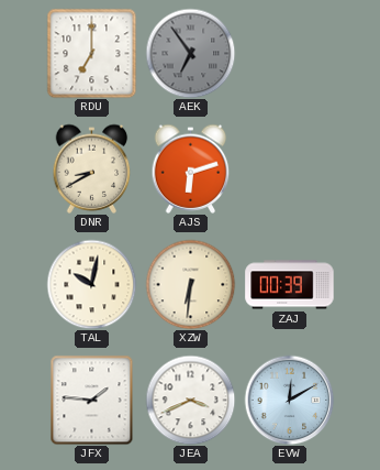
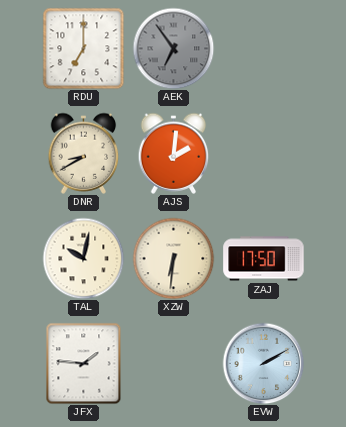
AJS: 6:12 -> 2:01 (174, 153)
ZAJ: 00:39 -> 17:50 (264, 259)
JEA: 3:41 -> none (190, 400)
EVW: 12:10 -> 2:10 (263, 363)
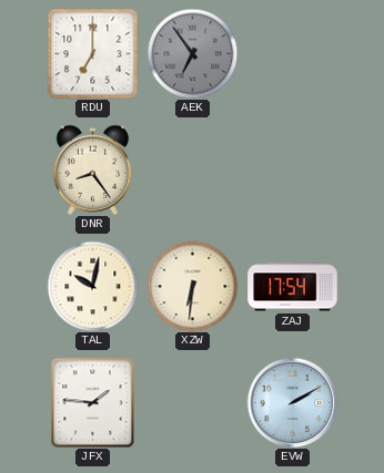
DNR: 8:40 -> 8:24 (93, 169)
AJS: 2:01 -> none (174, 153)
ZAJ: 17:50 -> 17:54 (293, 287)
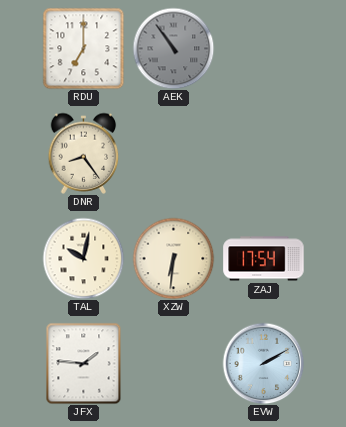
AEK: 6:54 -> 10:54 (173, 48)
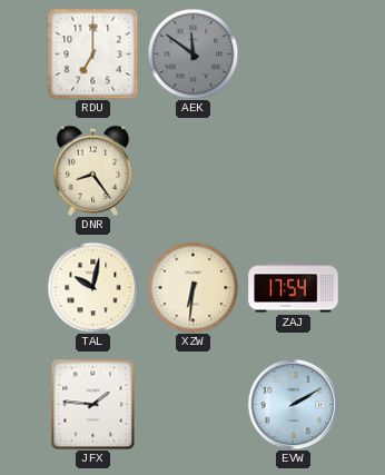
AEK: 10:54 -> 11:51 (192, 53)
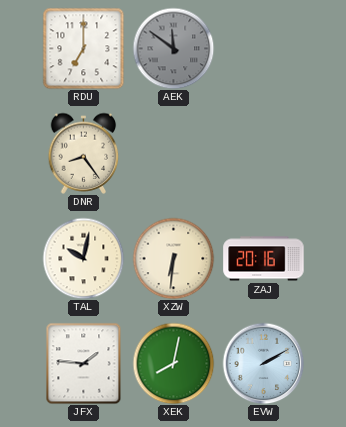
ZAJ: 17:54 -> 20:16 (264, 259)
XEK: none -> 8:02 (173, 363)
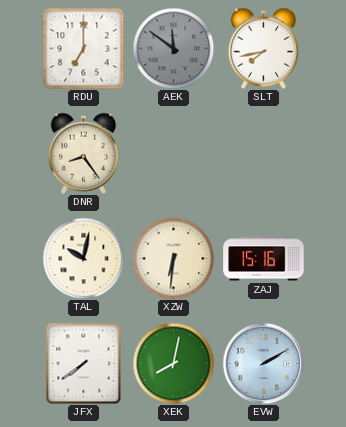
SLT: none -> 7:43 (264, 48)
ZAJ: 20:16 -> 15:16 (264, 259)
JFX: 1:46 -> 7:39 (84, 363)
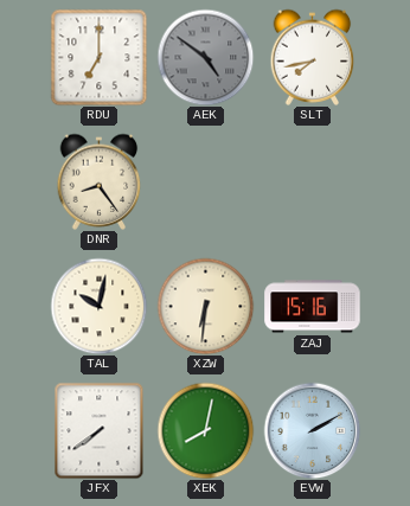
AEK: 11:51 -> 4:51 (205, 57)
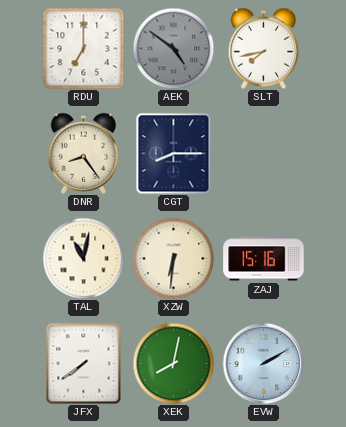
CGT: none -> 8:15 (174, 153)
TAL: 10:02 -> 11:02 (83, 258)
